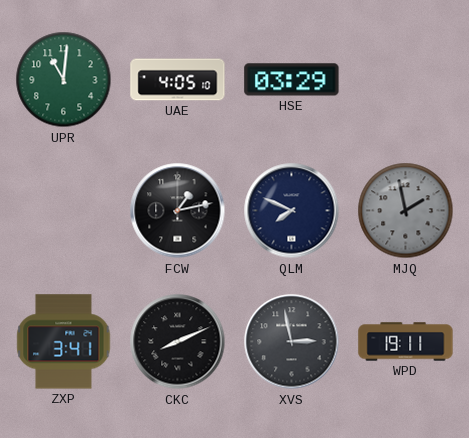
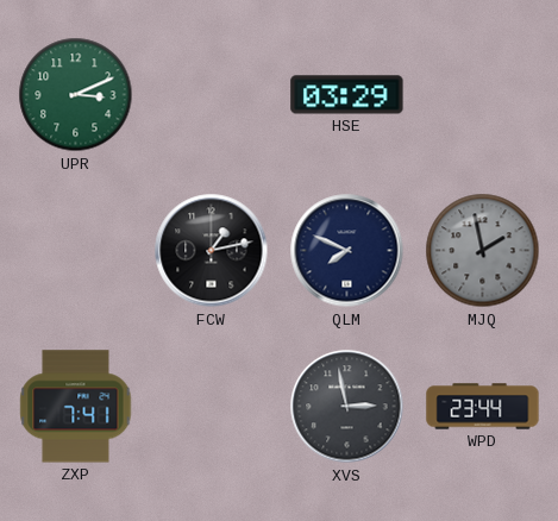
UPR: 11:01 -> 3:11 (76, 95)
UAE: 4:05 -> none (178, 80)
ZXP: 3:41 -> 7:41 (76, 407)
CKC: 8:11 -> none (178, 342)
WPD: 19:11 -> 23:44 (483, 407)
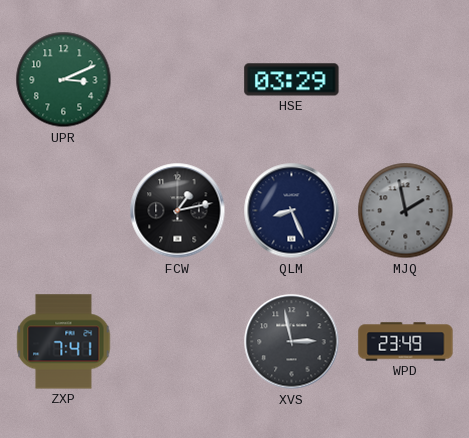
QLM: 7:49 -> 8:26 (292, 211)
WPD: 23:44 -> 23:49 (406, 342)
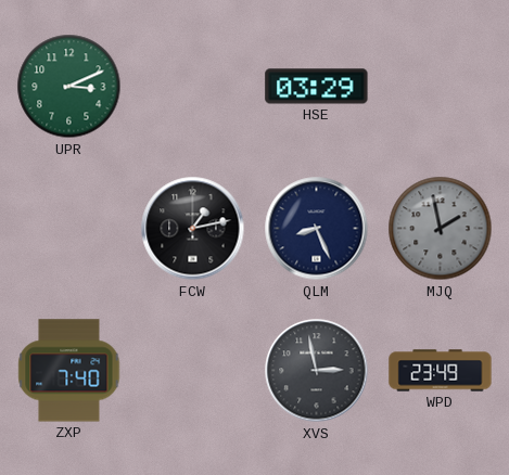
ZXP: 7:41 -> 7:40 (69, 371)
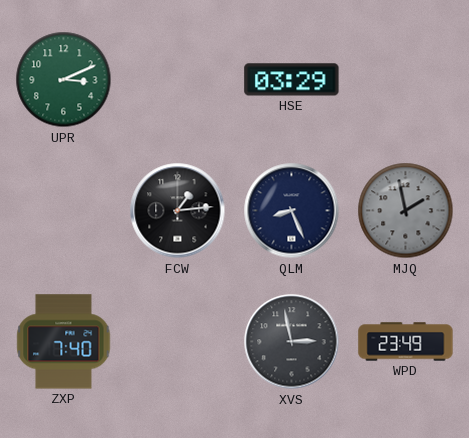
FCW: 1:13 -> 1:14 (178, 211)
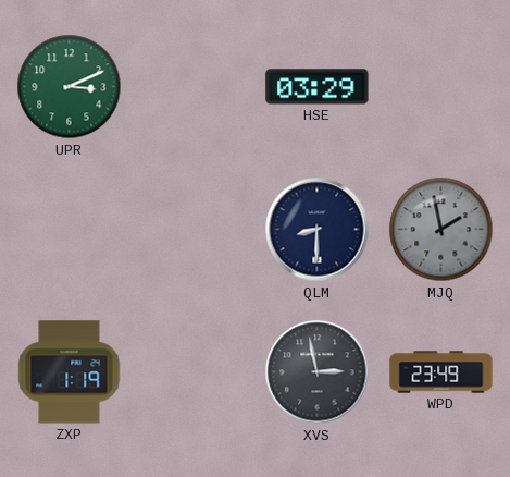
FCW: 1:14 -> none (178, 211)
QLM: 8:26 -> 8:30 (318, 230)
ZXP: 7:40 -> 1:19 (70, 372)
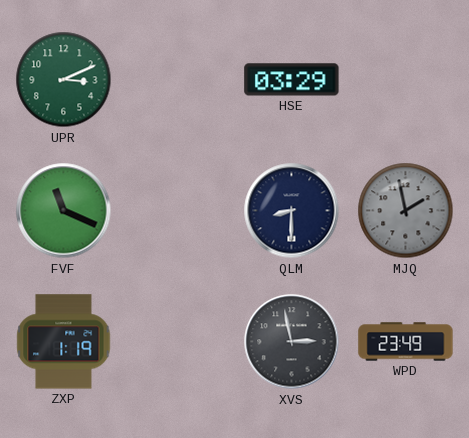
FVF: none -> 11:19 (64, 211)
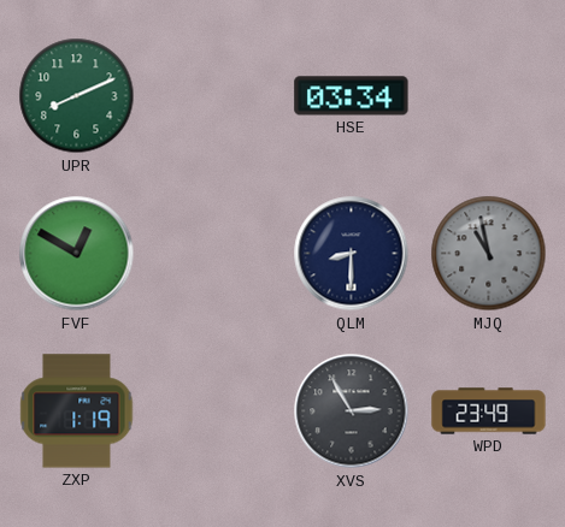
UPR: 3:11 -> 8:11 (77, 96)
HSE: 03:29 -> 03:34 (352, 96)
FVF: 11:19 -> 12:50 (77, 254)
MJQ: 1:58 -> 10:58 (489, 254)
XVS: 2:58 -> 2:55 (352, 411)
